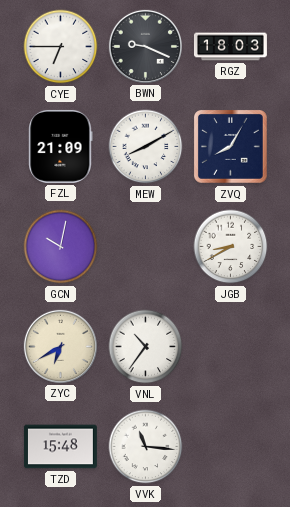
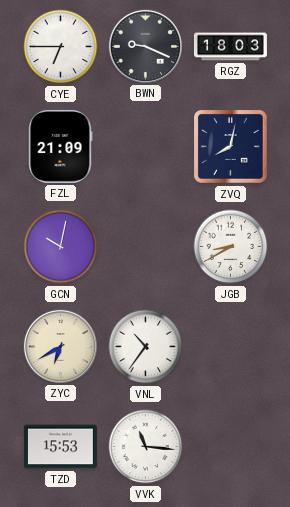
MEW: 8:10 -> none (146, 147)
ZVQ: 8:05 -> 8:02 (231, 147)
TZD: 15:48 -> 15:53 (60, 447)
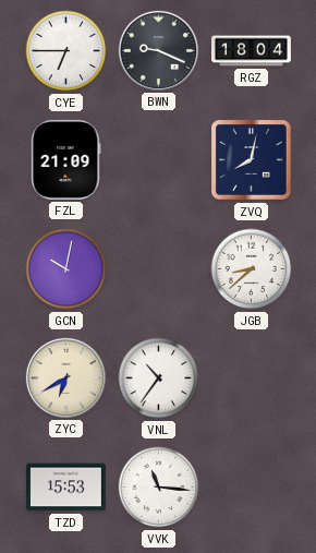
RGZ: 18:03 -> 18:04 (251, 51)
JGB: 8:40 -> 8:38 (252, 269)
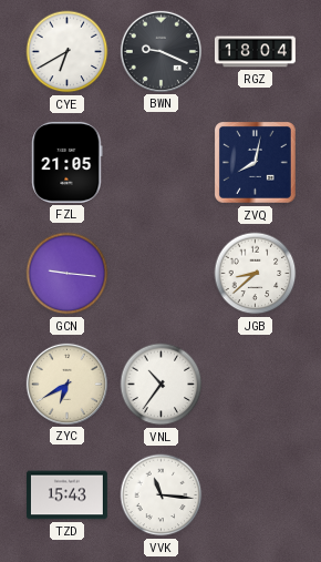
CYE: 6:45 -> 6:40 (68, 52)
FZL: 21:09 -> 21:05 (68, 162)
GCN: 10:02 -> 9:16 (68, 274)
TZD: 15:53 -> 15:43 (66, 495)
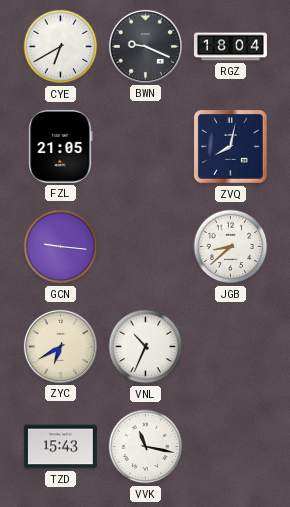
VNL: 10:36 -> 10:34 (146, 347)
VVK: 11:16 -> 11:17 (146, 447)
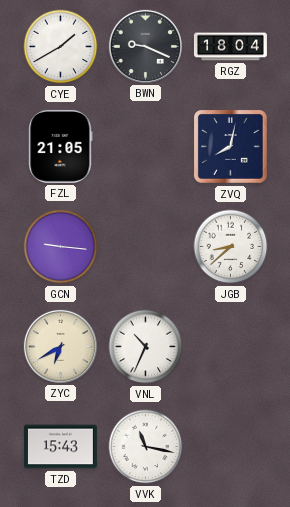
CYE: 6:40 -> 1:40 (61, 47)
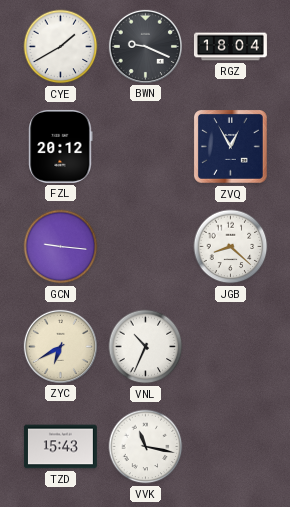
FZL: 21:05 -> 20:12 (61, 146)
ZVQ: 8:02 -> 12:55 (231, 147)
JGB: 8:38 -> 8:22 (231, 247)
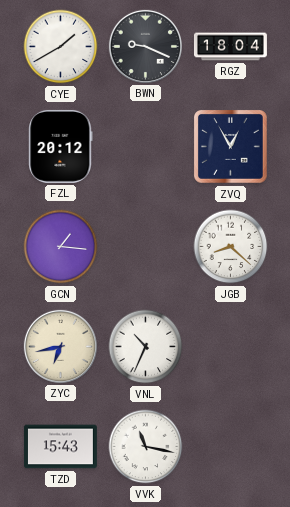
GCN: 9:16 -> 1:16 (61, 247)
ZYC: 6:40 -> 6:43 (60, 346)
